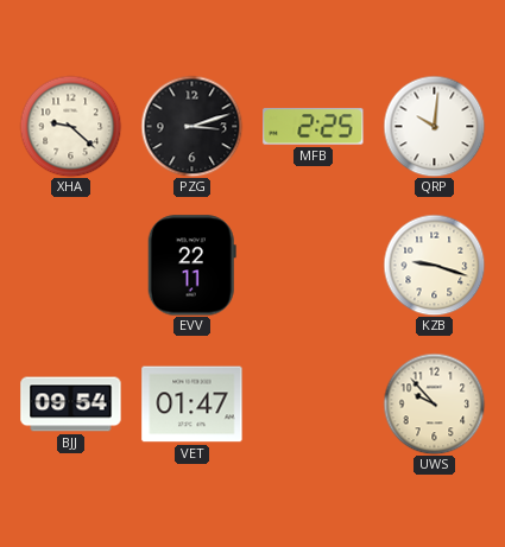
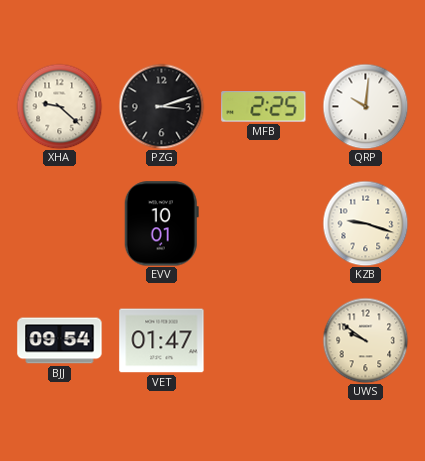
EVV: 22:11 -> 10:01 (161, 224)
UWS: 9:53 -> 9:51 (365, 340)
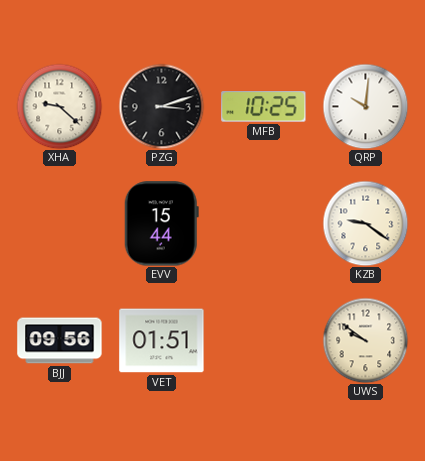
MFB: 2:25 -> 10:25 (264, 107)
EVV: 10:01 -> 15:44 (161, 224)
KZB: 9:18 -> 9:21 (365, 223)
BJJ: 09:54 -> 09:56 (60, 341)
VET: 01:47 -> 01:51 (162, 341)
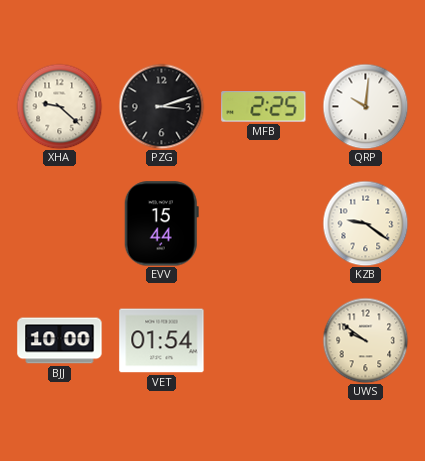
MFB: 10:25 -> 2:25 (264, 107)
BJJ: 09:56 -> 10:00 (60, 341)
VET: 01:51 -> 01:54 (162, 341)
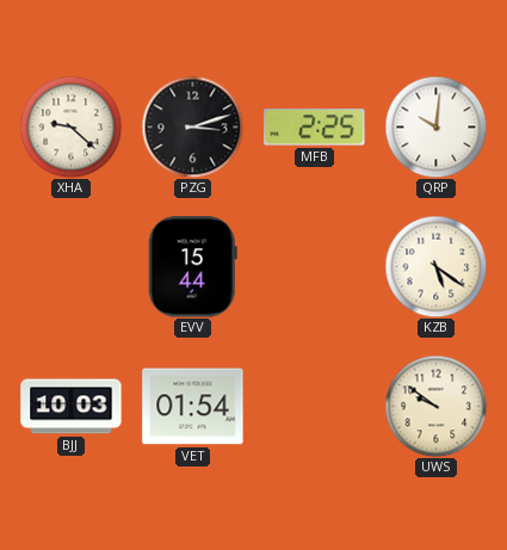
KZB: 9:21 -> 5:21 (435, 266)
BJJ: 10:00 -> 10:03 (72, 407)
